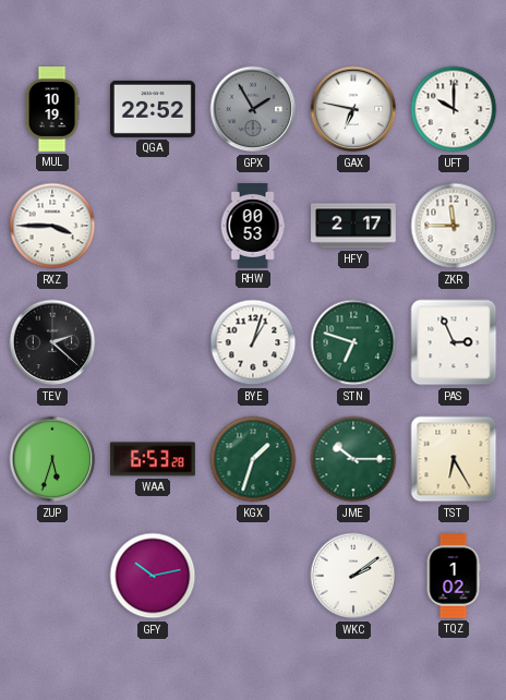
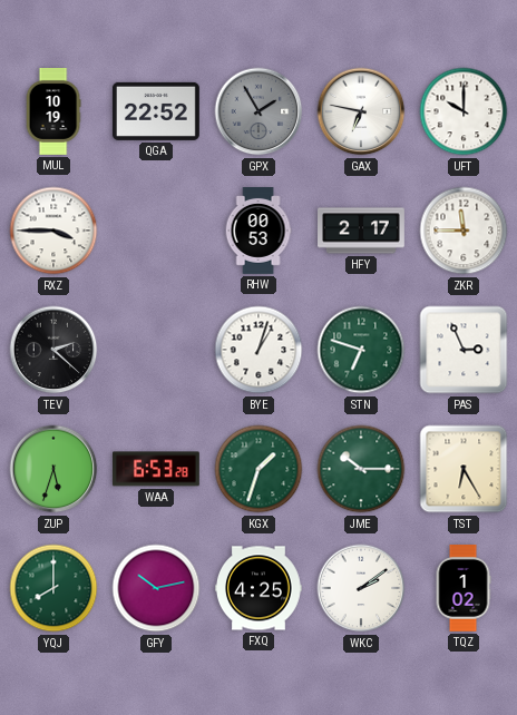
YQJ: none -> 8:00 (53, 588)
FXQ: none -> 4:25 (260, 588)
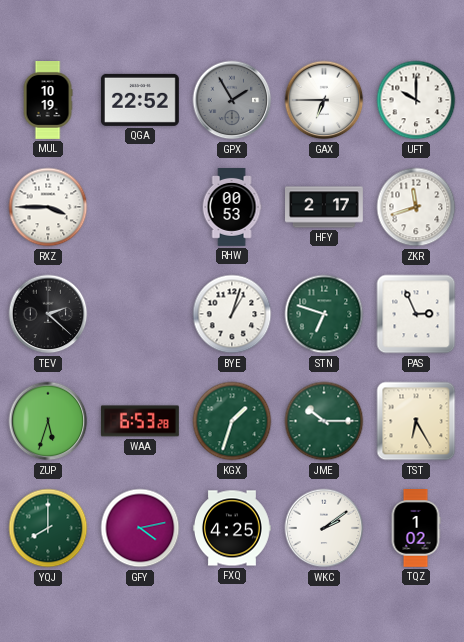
GAX: 6:47 -> 6:45 (324, 100)
ZKR: 11:45 -> 11:42 (416, 207)
GFY: 10:13 -> 4:13 (140, 528)
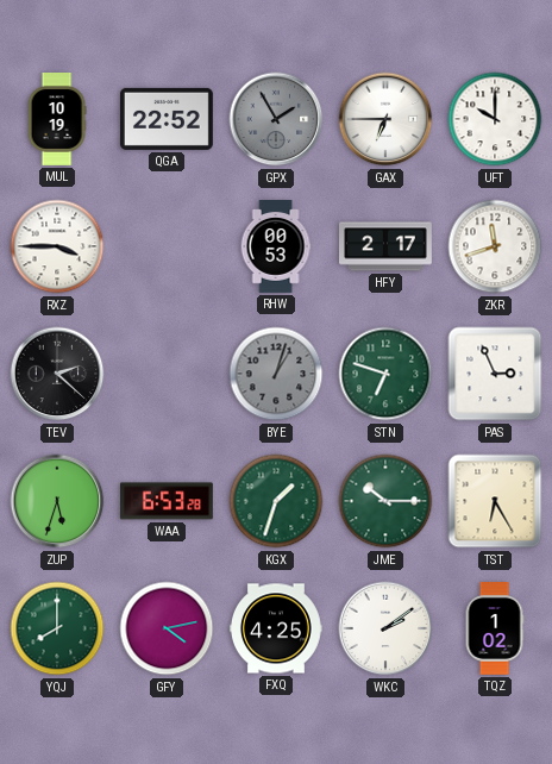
BYE dial: white -> grey (276, 374)
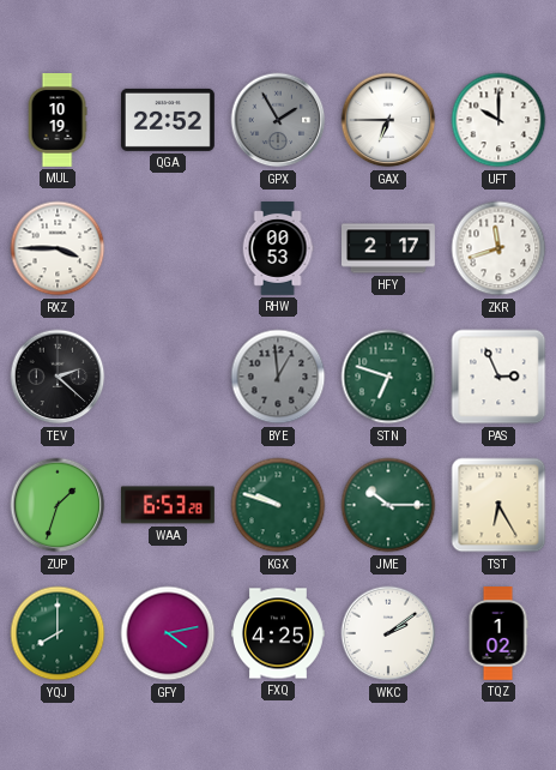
BYE: 1:03 -> 12:59 (278, 377)
ZUP: 5:33 -> 1:33 (58, 505)
KGX: 1:33 -> 9:48 (278, 505)
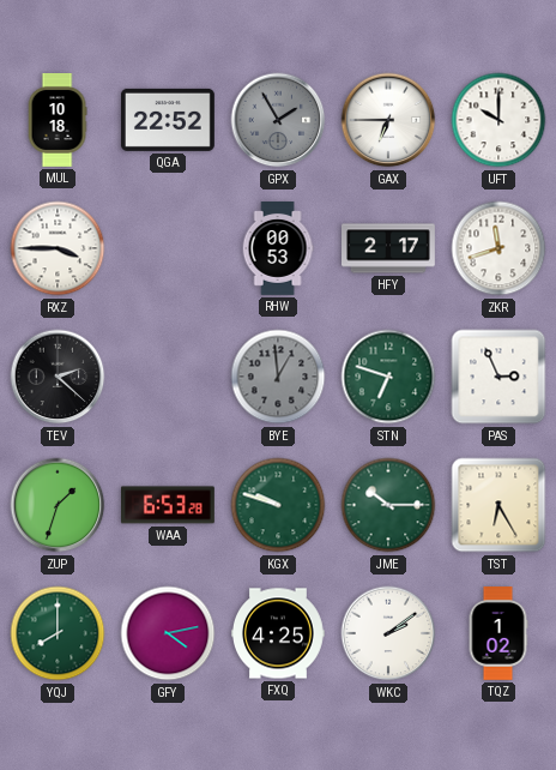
MUL: 10:19 -> 10:18 (58, 121)
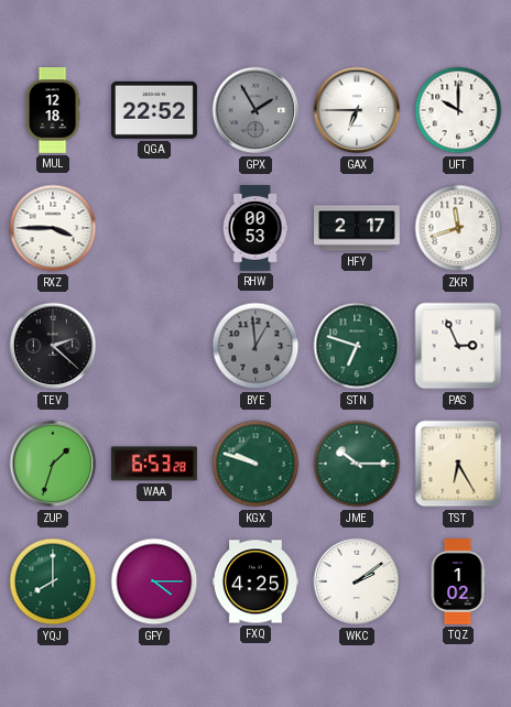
MUL: 10:18 -> 12:18 (53, 111)
GFY: 4:13 -> 4:15 (154, 581)
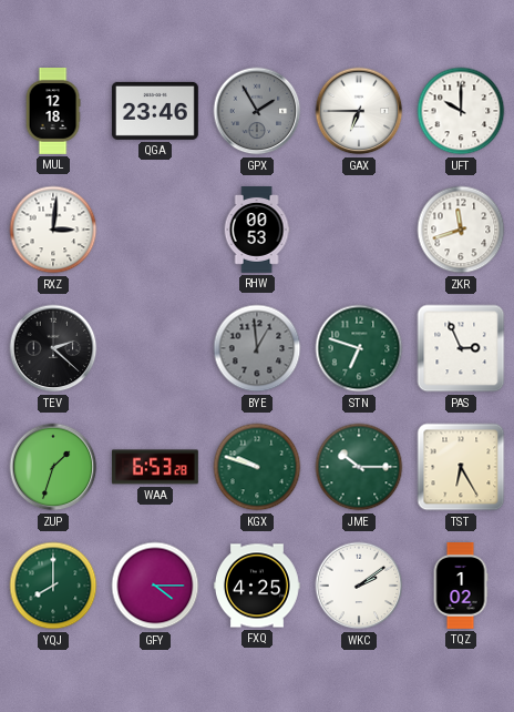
QGA: 22:52 -> 23:46 (155, 111)
RXZ: 3:45 -> 3:01 (53, 230)
HFY: 2:17 -> none (358, 228)
